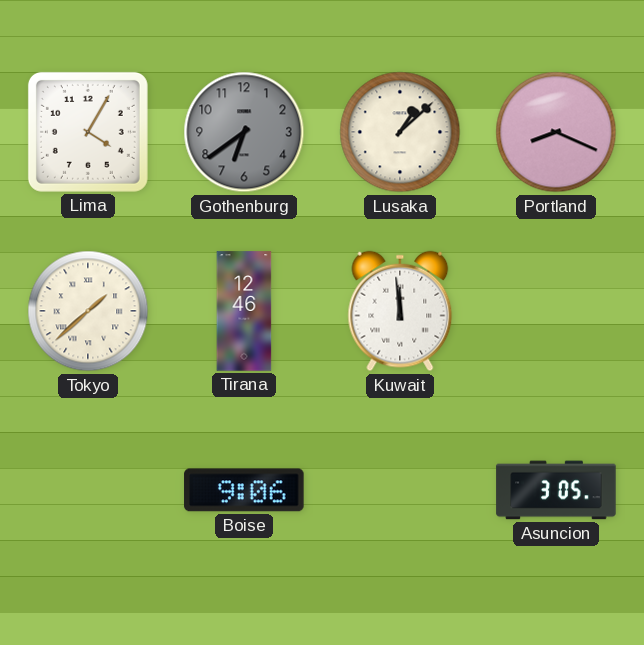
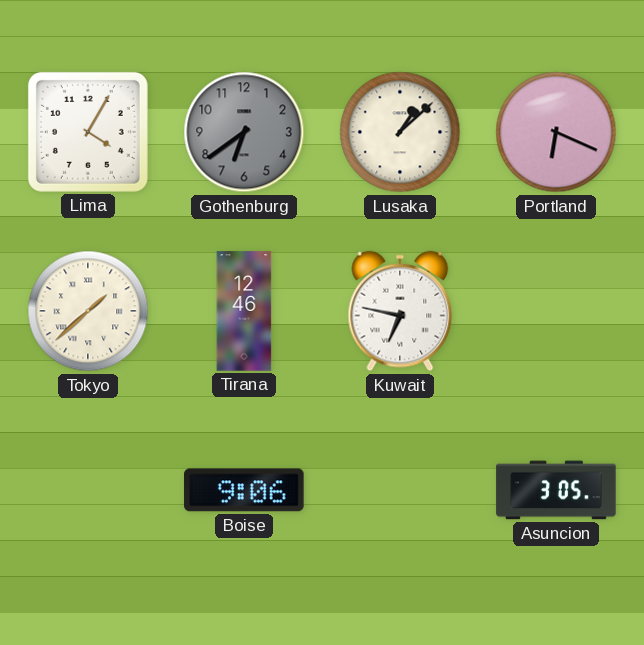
Portland: 8:19 -> 6:19 (556, 132)
Kuwait: 11:59 -> 6:47 (400, 311)
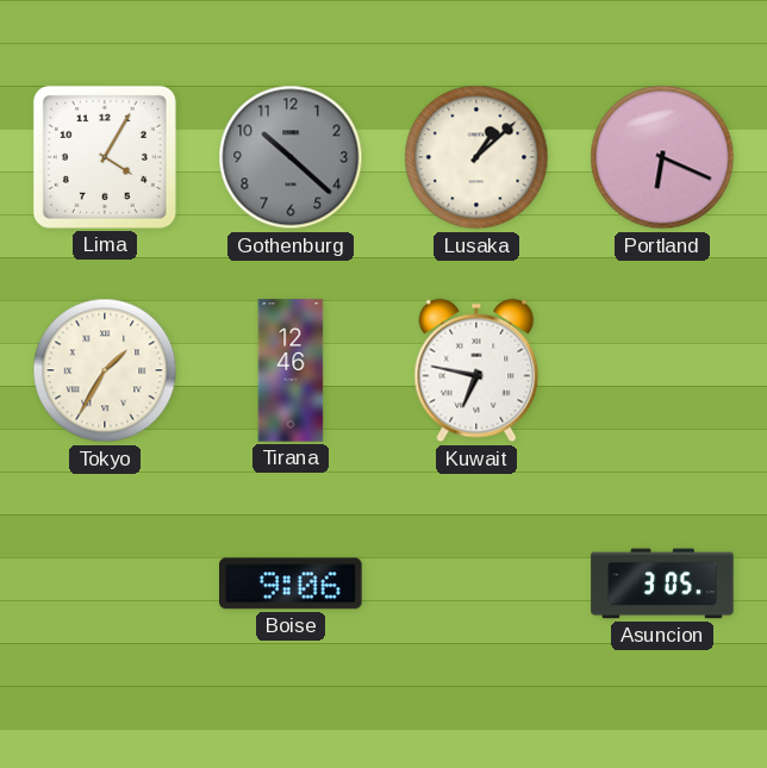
Gothenburg: 6:39 -> 10:22 (291, 157)
Tokyo: 1:38 -> 1:35 (105, 370)
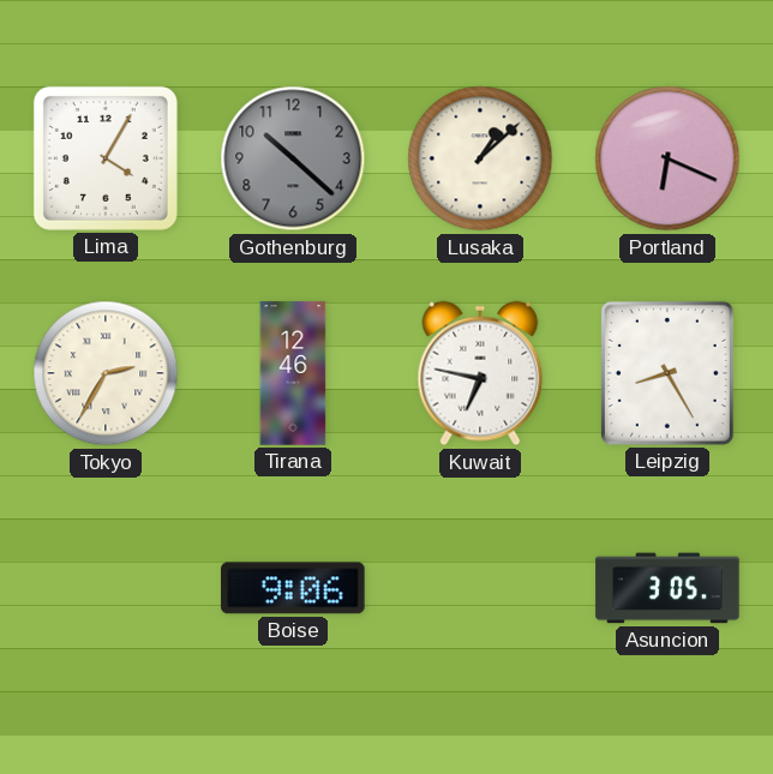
Tokyo: 1:35 -> 2:35 (106, 373)
Leipzig: none -> 8:25 (667, 373)
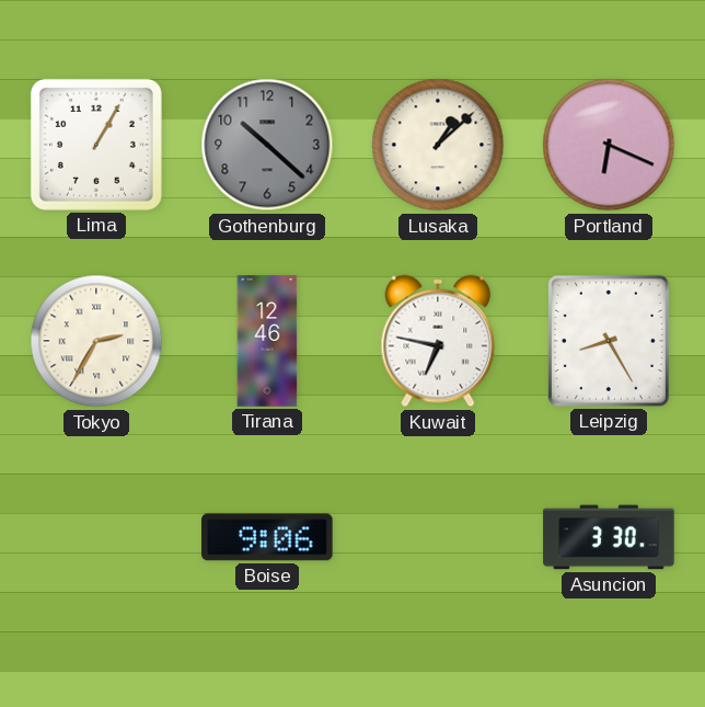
Lima: 4:05 -> 1:05 (96, 145)
Asuncion: 3:05 -> 3:30 (609, 537)
